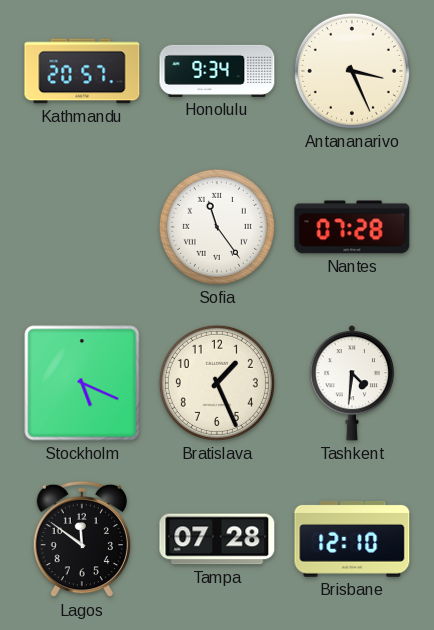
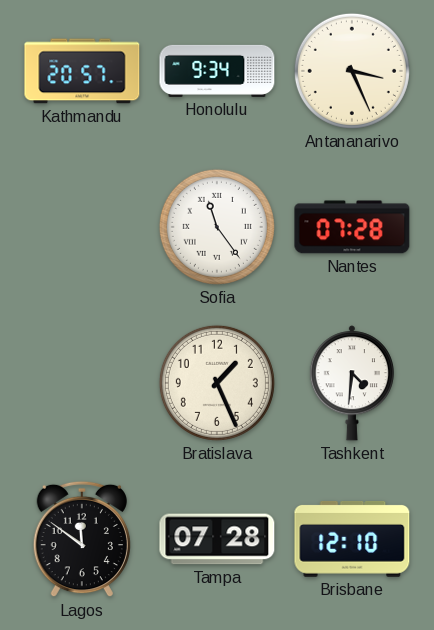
Stockholm: 5:19 -> none (82, 383)
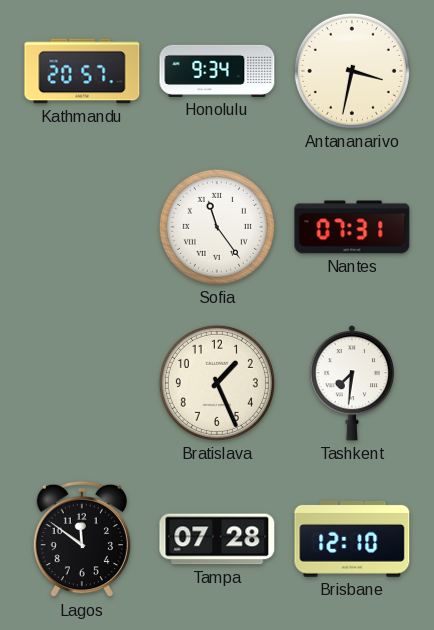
Antananarivo: 3:26 -> 3:32 (352, 71)
Nantes: 07:28 -> 07:31 (352, 227)
Tashkent: 4:31 -> 7:31 (352, 383)
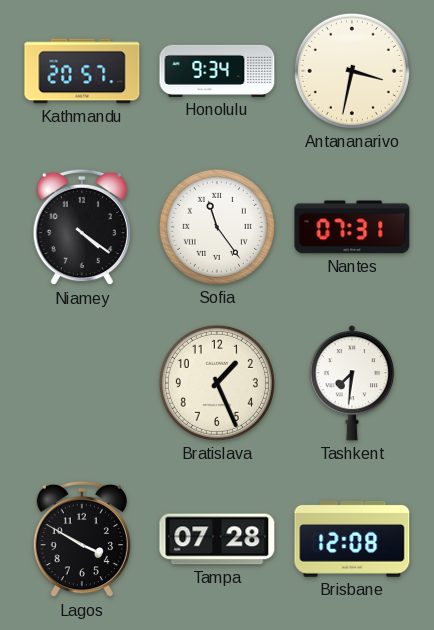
Niamey: none -> 4:21 (82, 227)
Lagos: 11:51 -> 3:50 (82, 539)
Brisbane: 12:10 -> 12:08 (352, 539)
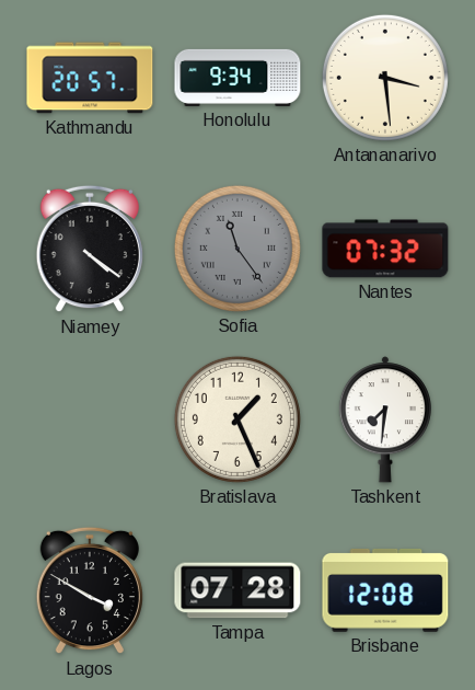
Antananarivo: 3:32 -> 3:29 (385, 78)
Sofia dial: white -> grey (237, 249)
Nantes: 07:31 -> 07:32 (385, 249)
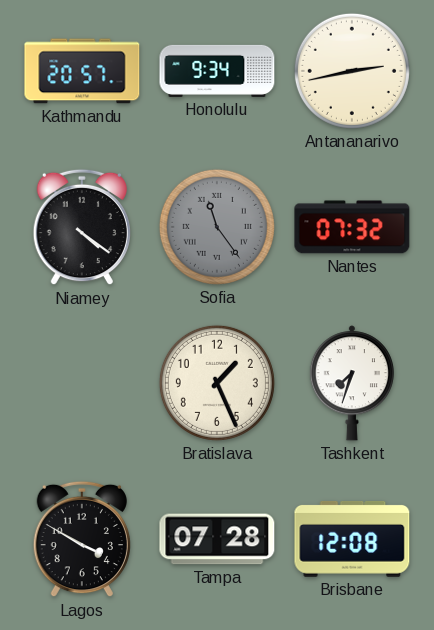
Antananarivo: 3:29 -> 2:43 (352, 71)
Tashkent: 7:31 -> 7:33 (352, 383)
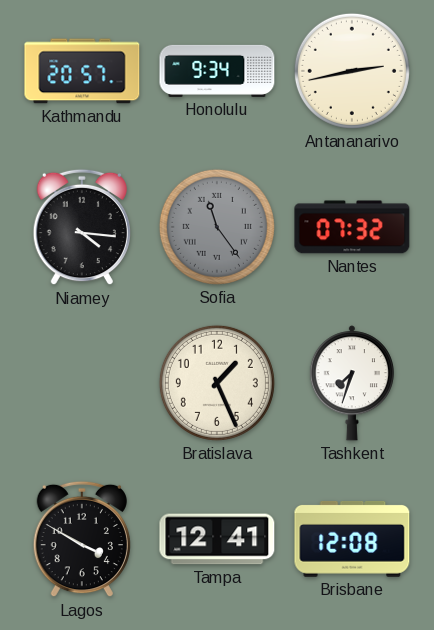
Niamey: 4:21 -> 4:16 (82, 227)
Tampa: 07:28 -> 12:41 (217, 539)
